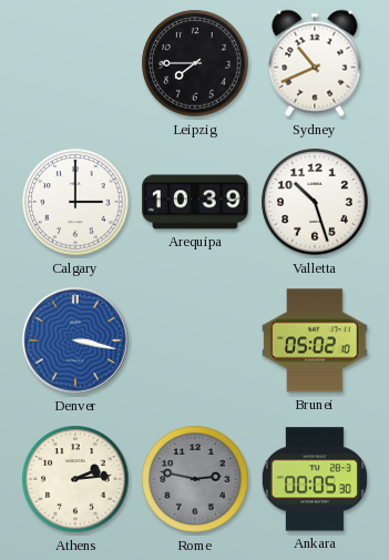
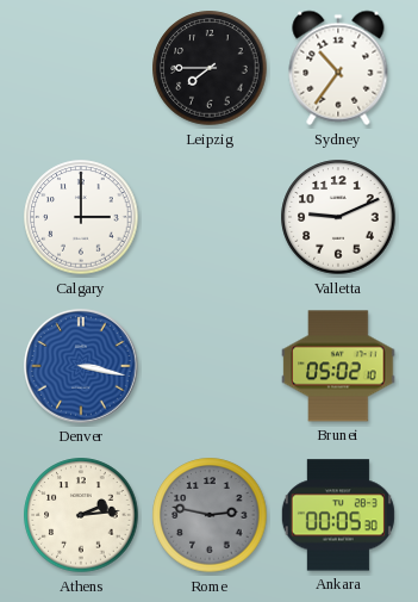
Sydney: 10:41 -> 10:36 (338, 68)
Arequipa: 10:39 -> none (195, 202)
Valletta: 10:27 -> 9:11 (338, 217)
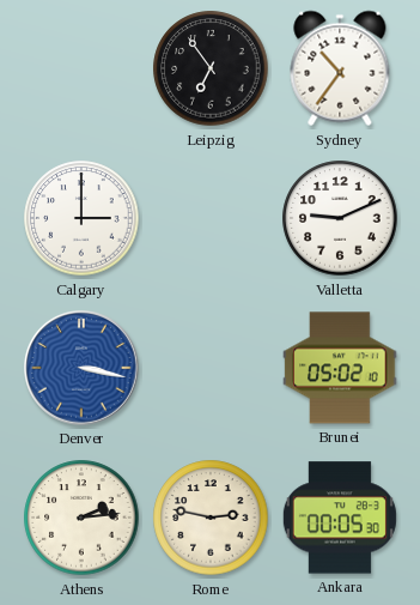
Leipzig: 7:45 -> 6:54 (211, 68)
Rome dial: grey -> cream (211, 518)
